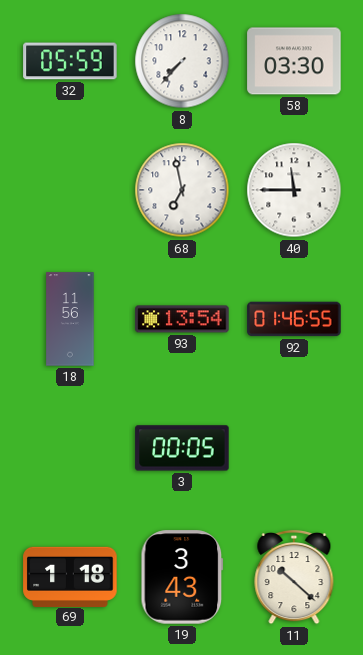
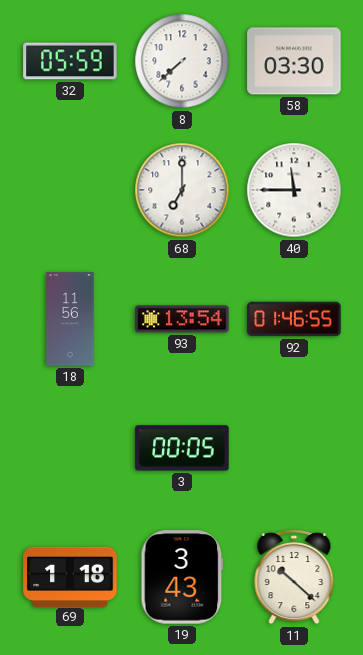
8: 7:37 -> 7:38 (182, 61)
68: 6:58 -> 7:00 (182, 190)
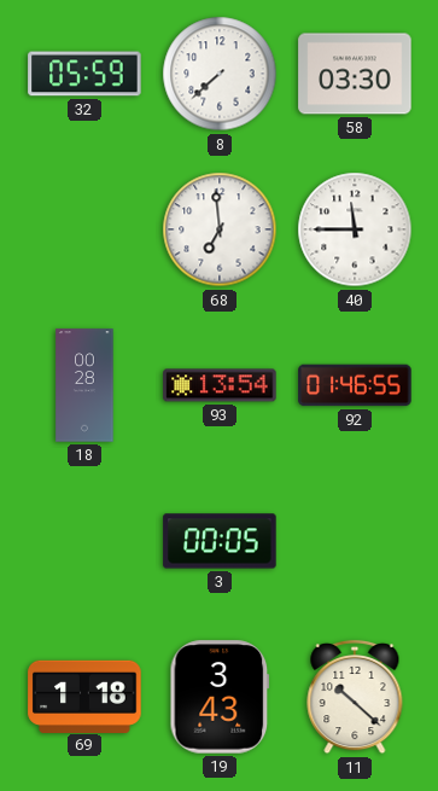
68: 7:00 -> 6:59 (220, 229)
18: 11:56 -> 00:28 (84, 385)
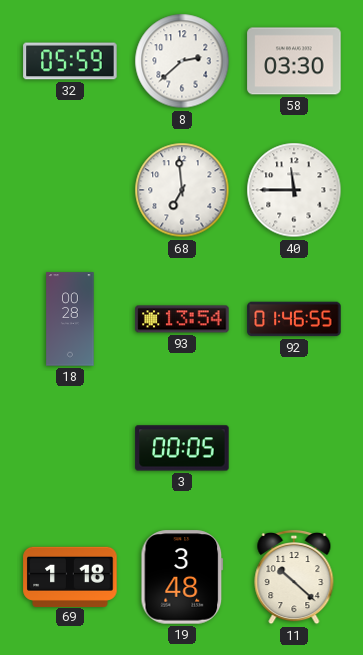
8: 7:38 -> 2:38 (182, 61)
19: 3:43 -> 3:48 (182, 577)
